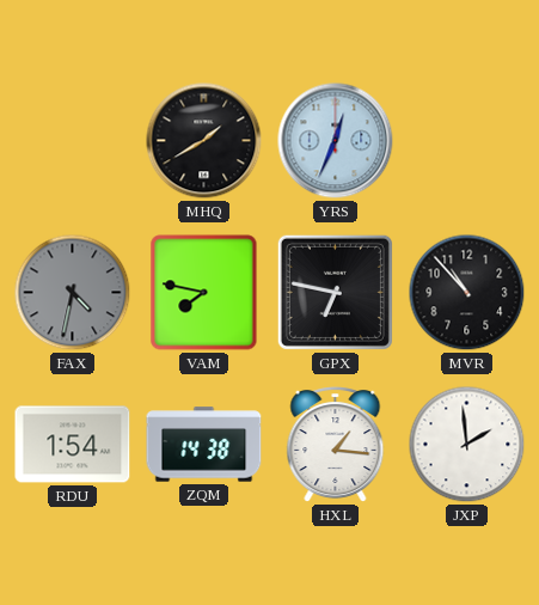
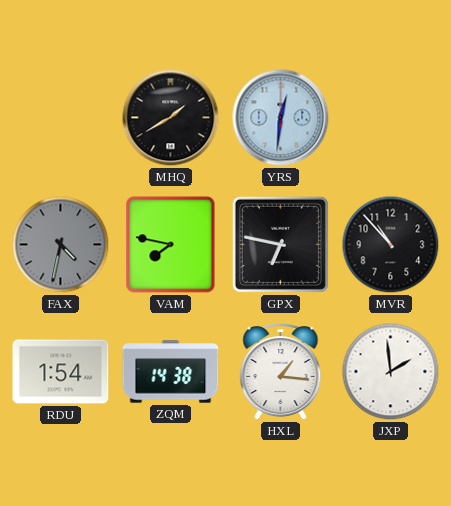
YRS: 12:34 -> 12:31 (281, 118)
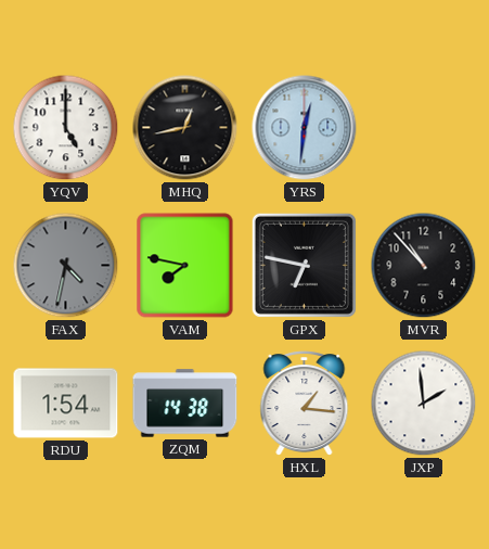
YQV: none -> 5:00 (66, 128)
MHQ: 1:40 -> 12:43 (185, 128)
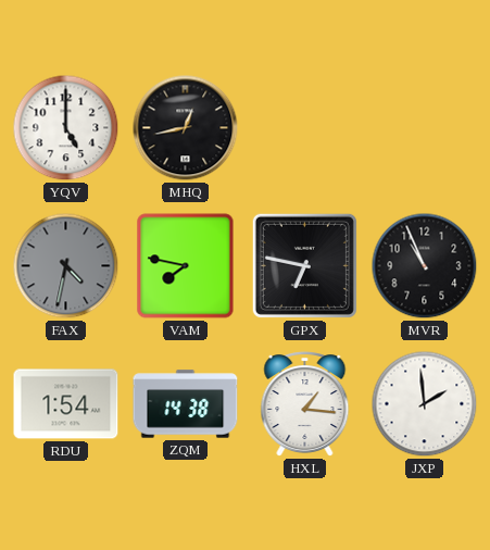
YRS: 12:31 -> none (305, 128)
MVR: 10:53 -> 10:56 (425, 266)
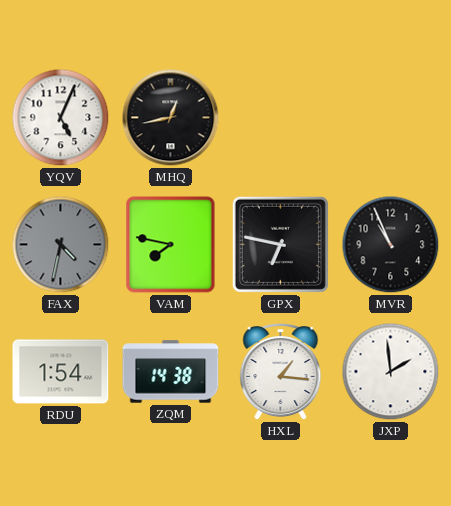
YQV: 5:00 -> 5:04 (61, 118)
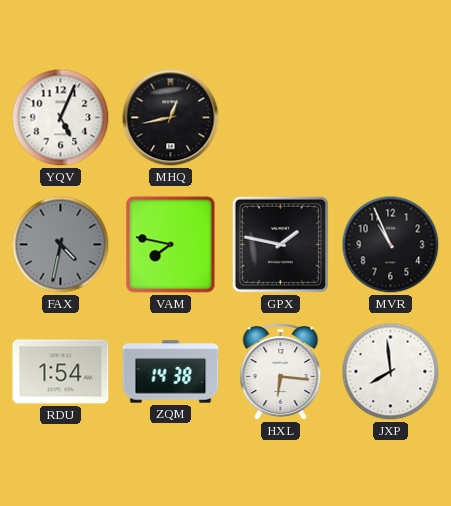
GPX: 6:47 -> 1:47 (280, 244)
HXL: 1:16 -> 6:16 (281, 372)
JXP: 1:59 -> 7:59 (391, 372)
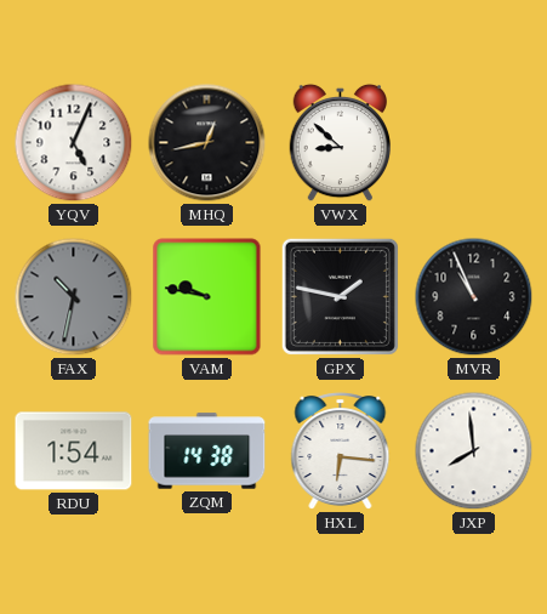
VWX: none -> 8:52 (340, 143)
FAX: 4:32 -> 10:32 (74, 297)
VAM: 7:47 -> 9:47 (207, 297)
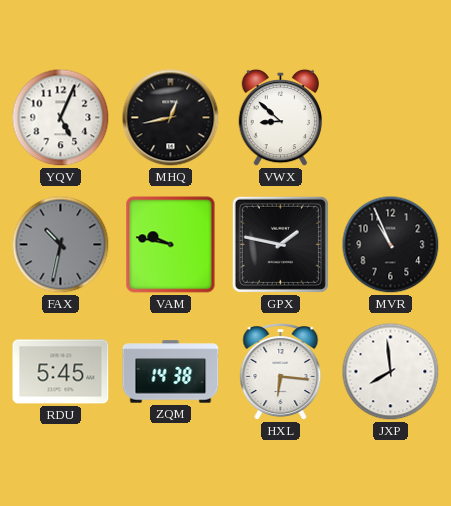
RDU: 1:54 -> 5:45 (61, 372)
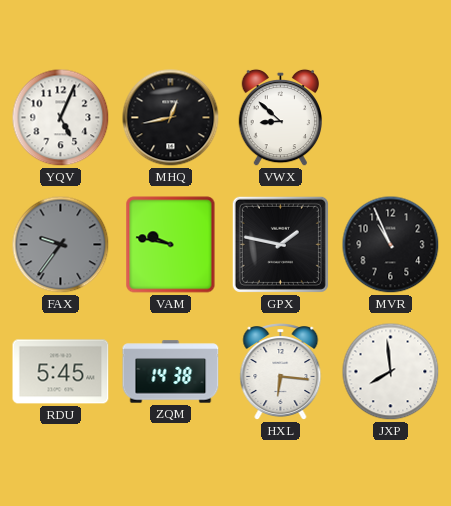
FAX: 10:32 -> 9:36 (61, 245)
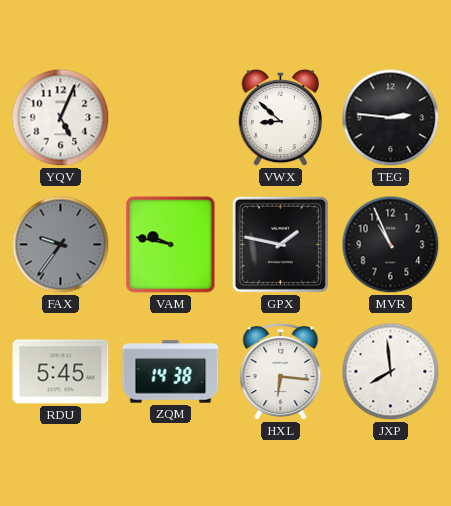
MHQ: 12:43 -> none (171, 118)
TEG: none -> 2:46 (391, 118)
